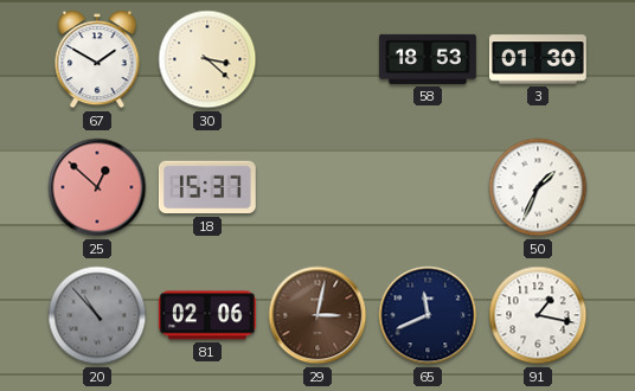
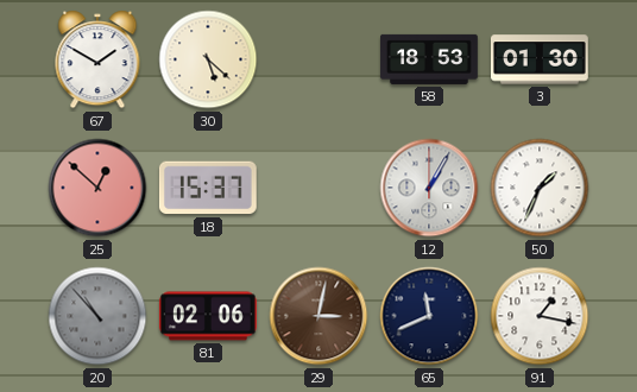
30: 3:22 -> 5:22 (208, 59)
12: none -> 1:05 (429, 188)
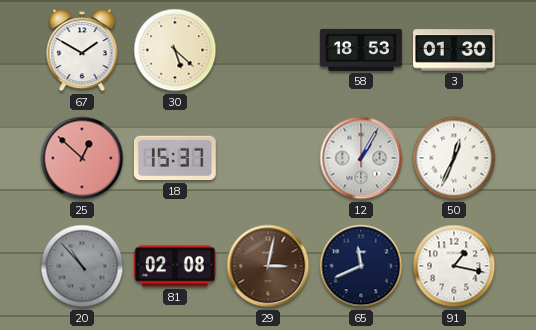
50: 1:34 -> 12:34 (454, 158)
81: 02:06 -> 02:08 (175, 266)
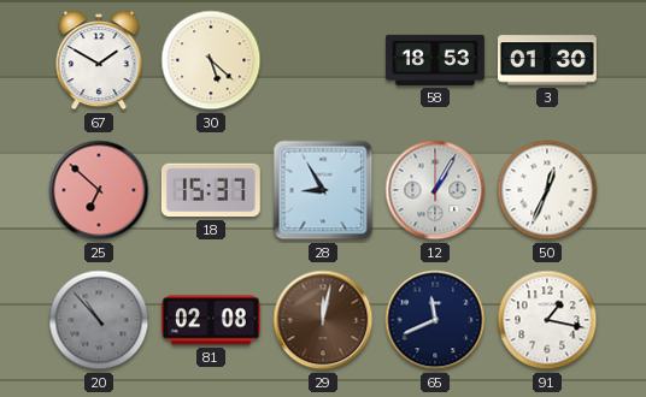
25: 12:52 -> 6:52 (99, 190)
28: none -> 8:55 (323, 190)
29: 3:02 -> 12:02 (323, 320)
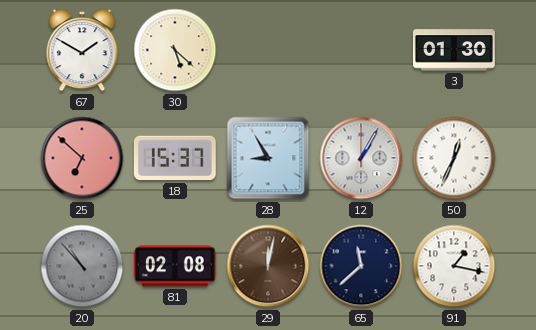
58: 18:53 -> none (436, 60)
65: 11:41 -> 11:38 (361, 266)
